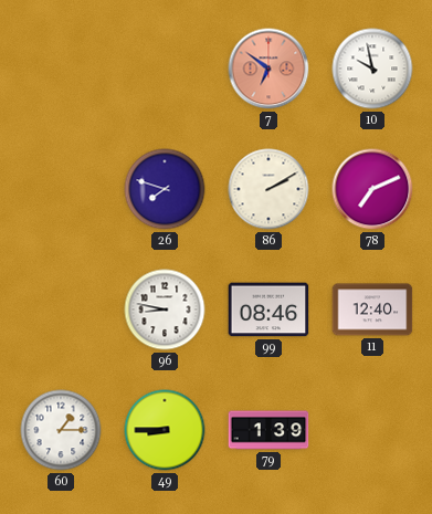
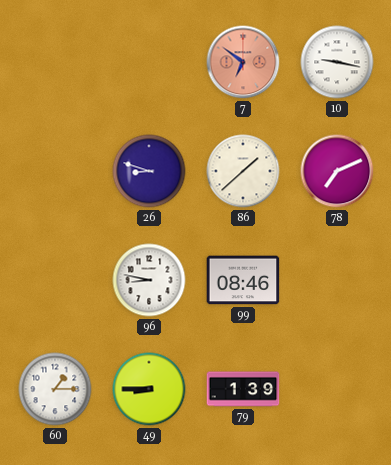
10: 9:58 -> 9:17 (337, 62)
26: 7:48 -> 8:48 (149, 171)
86: 2:10 -> 1:38 (243, 171)
11: 12:40 -> none (372, 310)
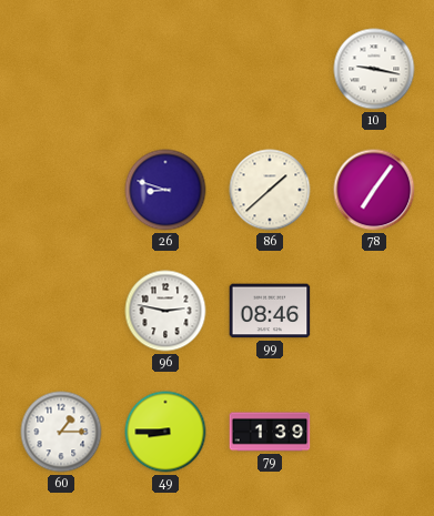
7: 6:51 -> none (243, 62)
78: 7:11 -> 7:06 (374, 190)
96: 8:47 -> 2:47 (165, 311)
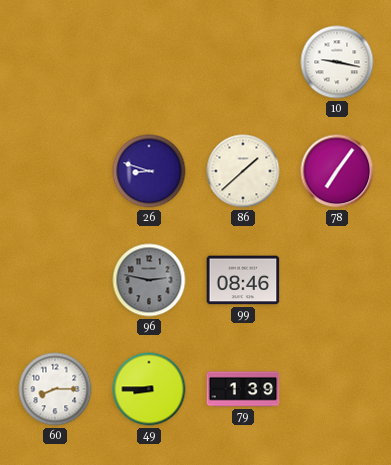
96 dial: white -> grey (149, 280)
60: 1:15 -> 8:15 (55, 389)
